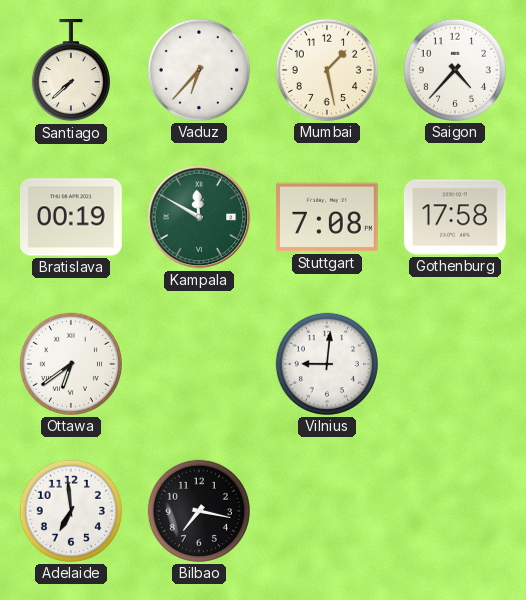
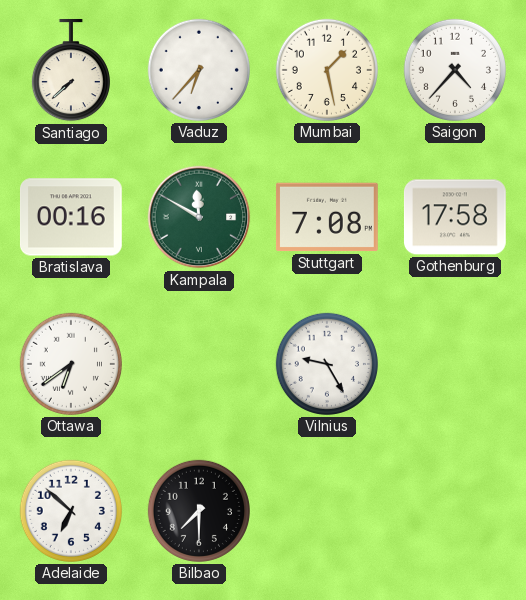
Bratislava: 00:19 -> 00:16 (71, 217)
Vilnius: 9:01 -> 9:25 (327, 364)
Adelaide: 6:59 -> 6:52 (71, 511)
Bilbao: 7:17 -> 7:30 (199, 511)
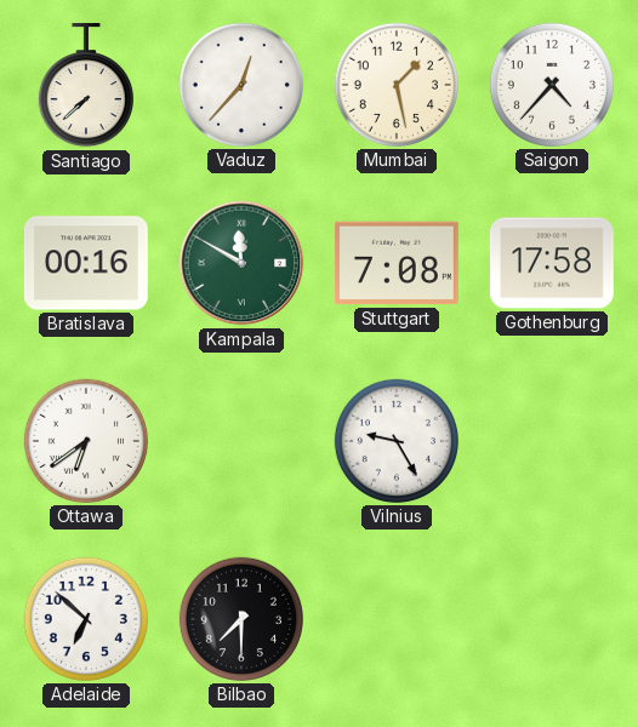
Vaduz: 6:37 -> 12:37 (241, 85)
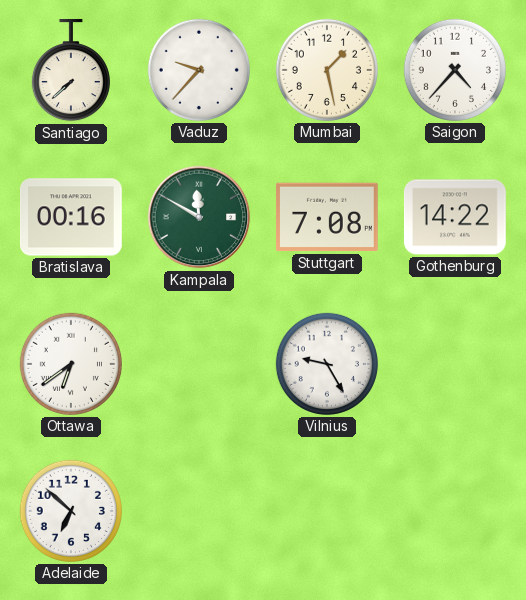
Vaduz: 12:37 -> 9:37 (199, 70)
Gothenburg: 17:58 -> 14:22 (455, 217)
Bilbao: 7:30 -> none (241, 619)
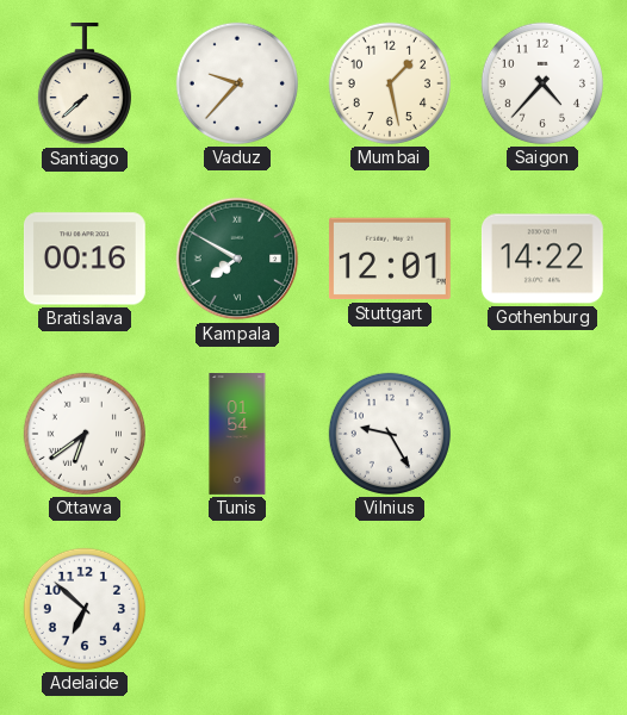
Kampala: 11:50 -> 7:50 (237, 259)
Stuttgart: 7:08 -> 12:01 (390, 259)
Tunis: none -> 01:54 (237, 435)
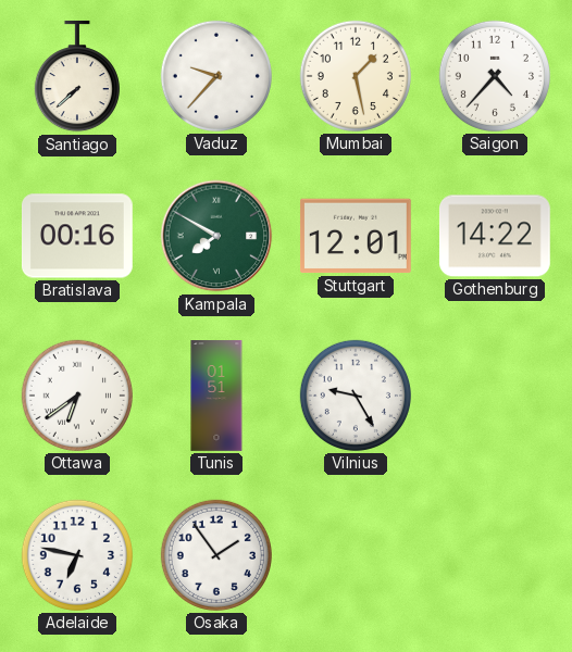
Tunis: 01:54 -> 01:51 (216, 397)
Adelaide: 6:52 -> 6:47 (77, 555)
Osaka: none -> 1:54 (216, 555)
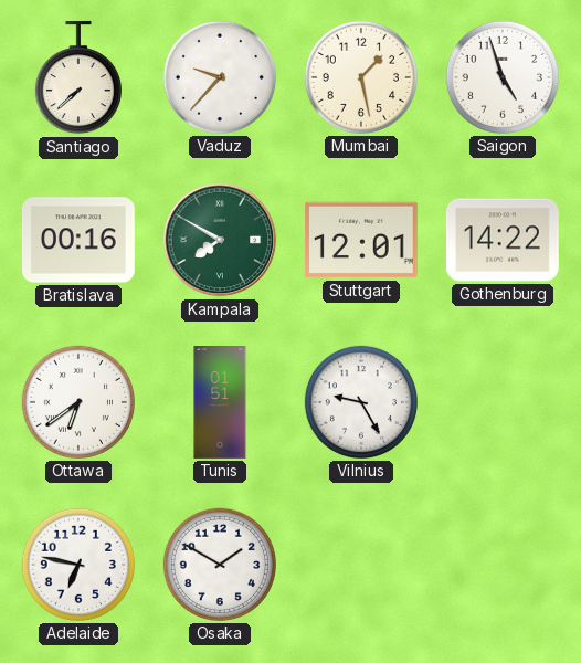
Saigon: 4:37 -> 4:57 (503, 77)
Osaka: 1:54 -> 1:50 (220, 565)
